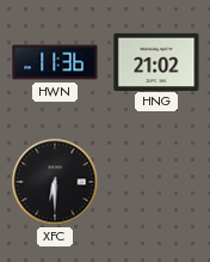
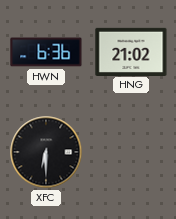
HWN: 11:36 -> 6:36 (46, 52)
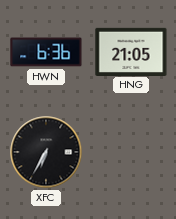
HNG: 21:02 -> 21:05 (131, 51)
XFC: 6:30 -> 6:35 (46, 152)
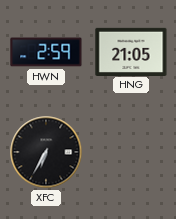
HWN: 6:36 -> 2:59 (46, 52)
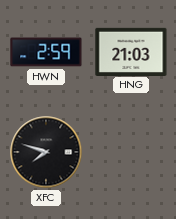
HNG: 21:05 -> 21:03 (131, 51)
XFC: 6:35 -> 7:48 (46, 152)
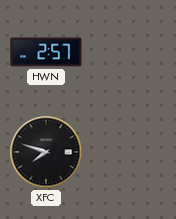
HWN: 2:59 -> 2:57 (46, 52)
HNG: 21:03 -> none (131, 51)
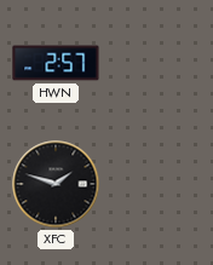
XFC: 7:48 -> 1:48 (56, 184)
